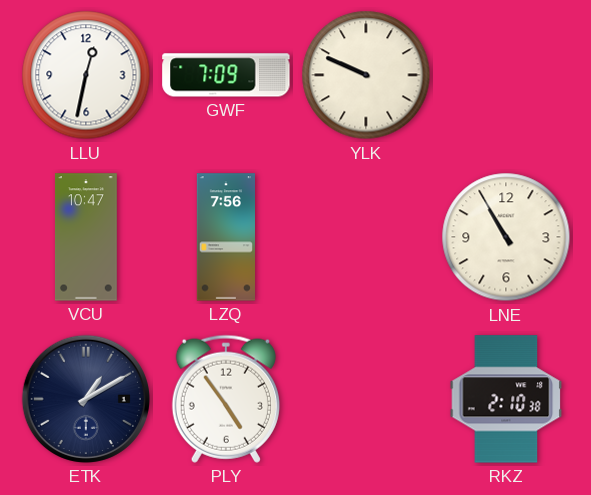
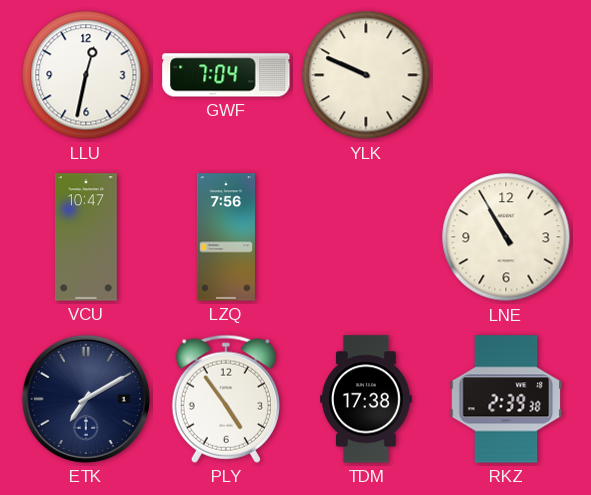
GWF: 7:09 -> 7:04 (226, 75)
ETK: 1:10 -> 7:10 (86, 399)
TDM: none -> 17:38 (367, 399)
RKZ: 2:10 -> 2:39 (506, 399)
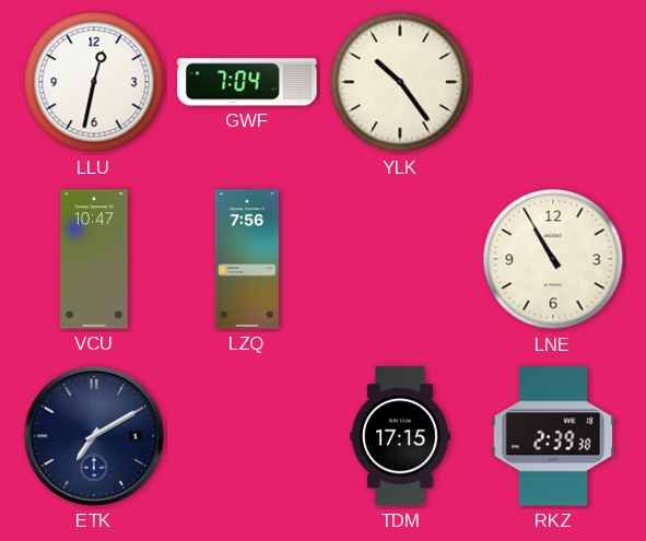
YLK: 9:49 -> 10:24 (400, 82)
PLY: 4:54 -> none (226, 399)
TDM: 17:38 -> 17:15 (401, 436)
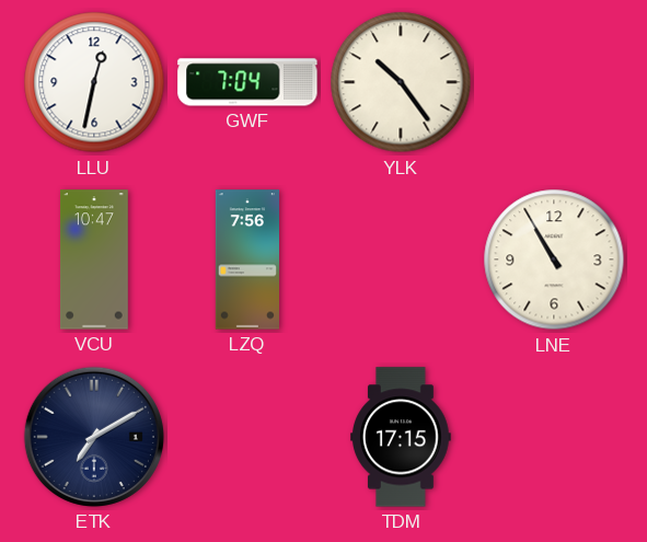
RKZ: 2:39 -> none (553, 436)
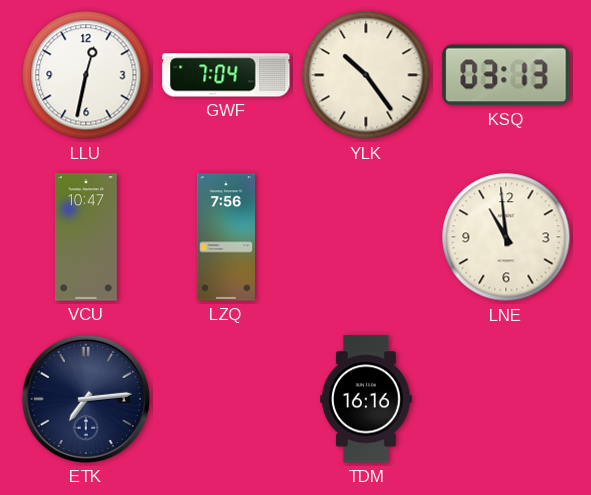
KSQ: none -> 03:13 (506, 75)
LNE: 10:55 -> 10:59 (506, 237)
ETK: 7:10 -> 7:14 (86, 399)
TDM: 17:15 -> 16:16 (367, 399)
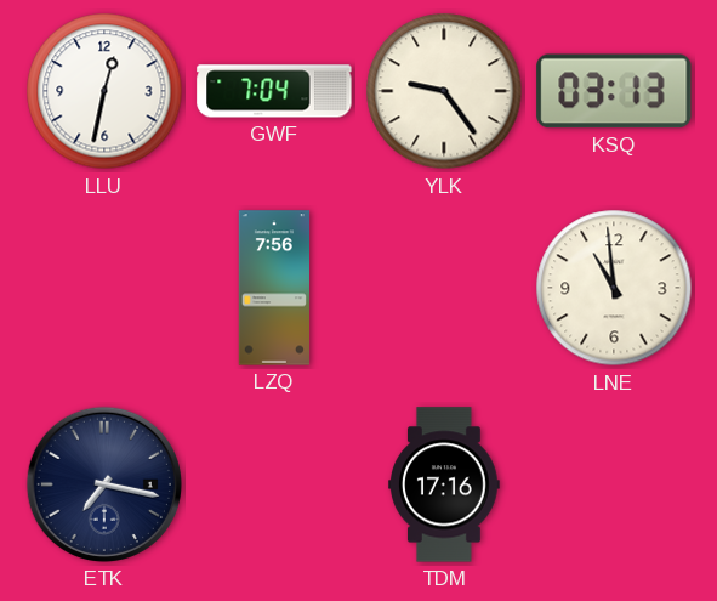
YLK: 10:24 -> 9:24 (444, 91)
VCU: 10:47 -> none (86, 237)
ETK: 7:14 -> 7:17 (104, 484)
TDM: 16:16 -> 17:16 (445, 484)
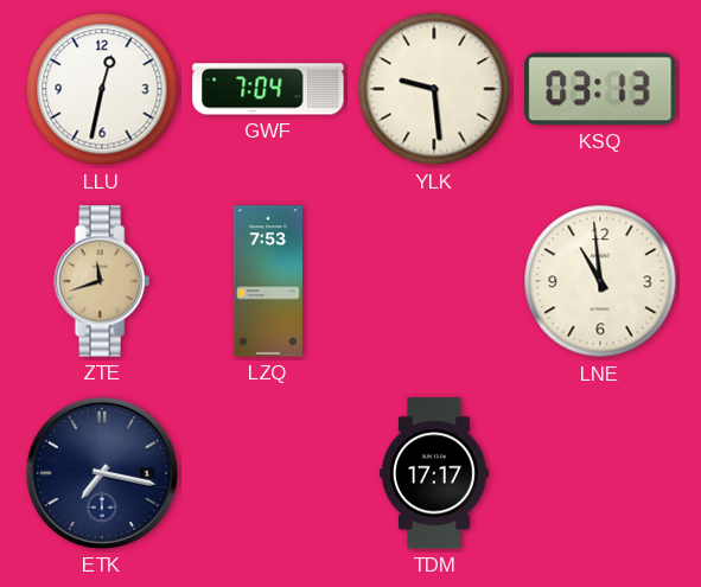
YLK: 9:24 -> 9:29 (434, 89)
ZTE: none -> 11:42 (102, 281)
LZQ: 7:56 -> 7:53 (267, 281)
TDM: 17:16 -> 17:17 (435, 473)
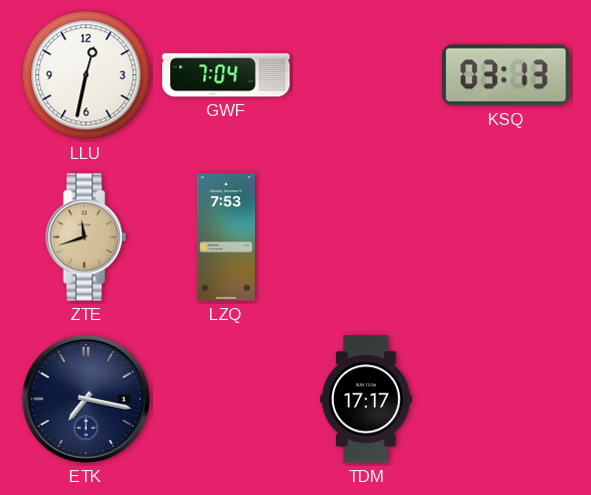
YLK: 9:29 -> none (434, 89)
LNE: 10:59 -> none (600, 281)
